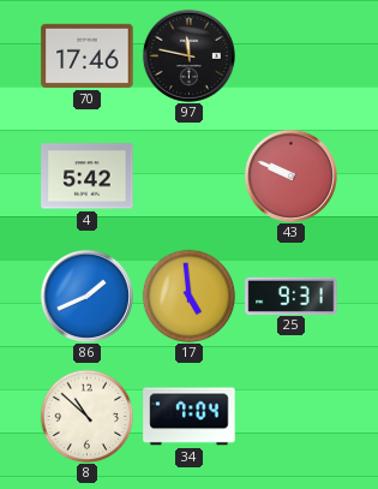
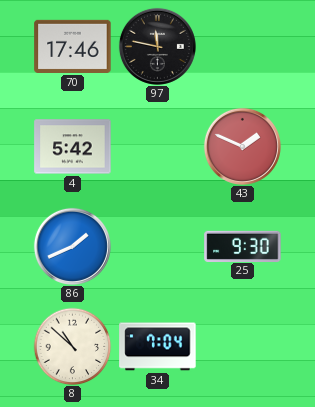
43: 9:49 -> 1:49 (242, 146)
17: 4:59 -> none (188, 296)
25: 9:31 -> 9:30 (243, 246)
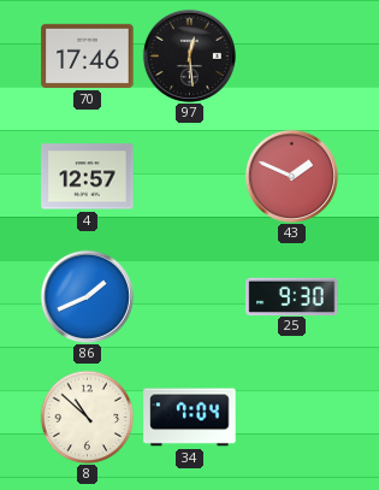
97: 11:47 -> 12:29 (189, 55)
4: 5:42 -> 12:57 (88, 177)
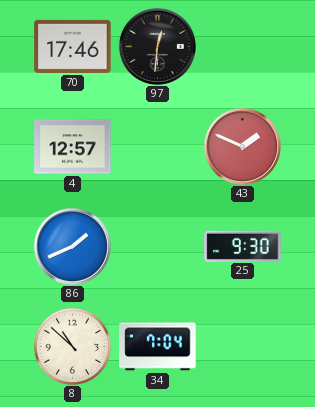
97: 12:29 -> 12:31 (157, 46)
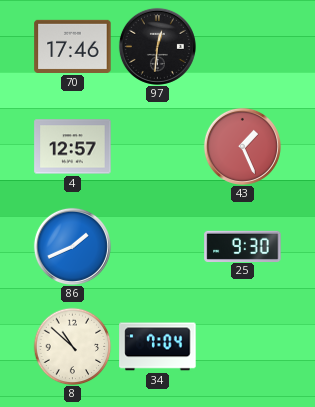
43: 1:49 -> 1:26 (242, 146)
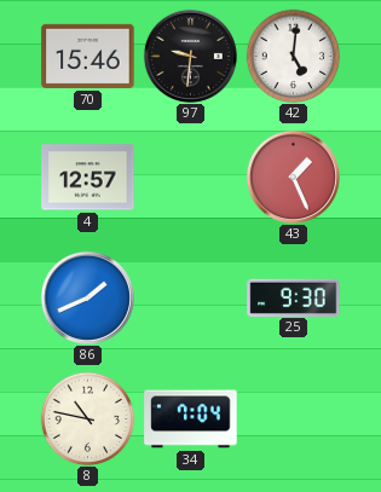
70: 17:46 -> 15:46 (88, 56)
97: 12:31 -> 9:31 (190, 56)
42: none -> 5:01 (293, 56)
8: 10:52 -> 10:47 (87, 418)
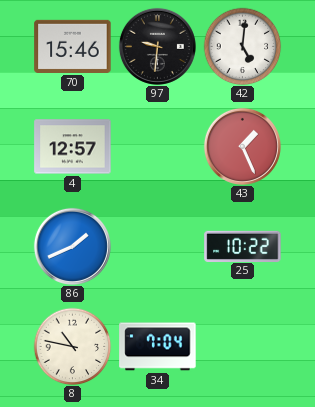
25: 9:30 -> 10:22 (243, 246)
